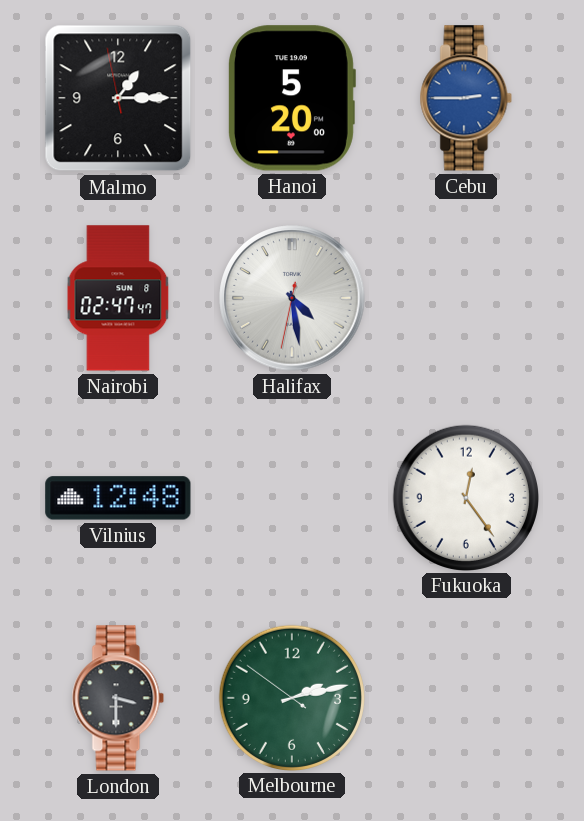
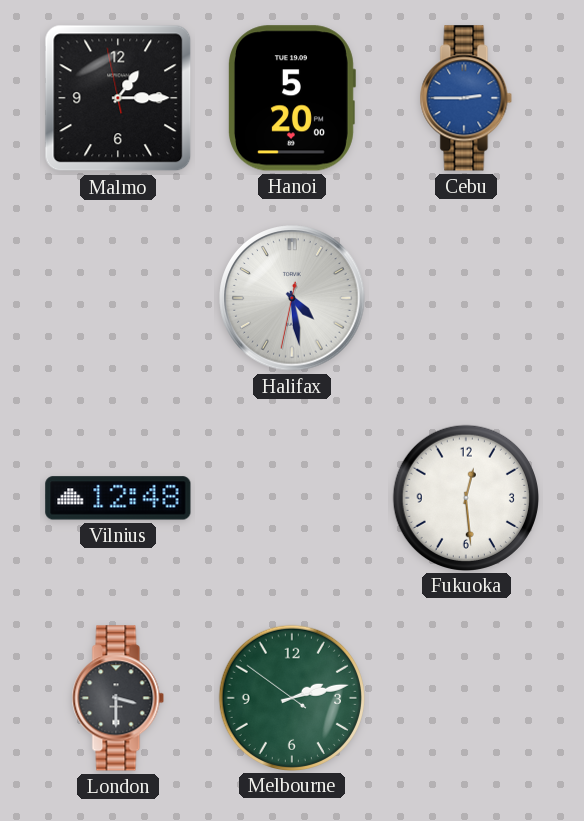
Nairobi: 02:47 -> none (118, 298)
Fukuoka: 12:24 -> 12:29 (465, 497)
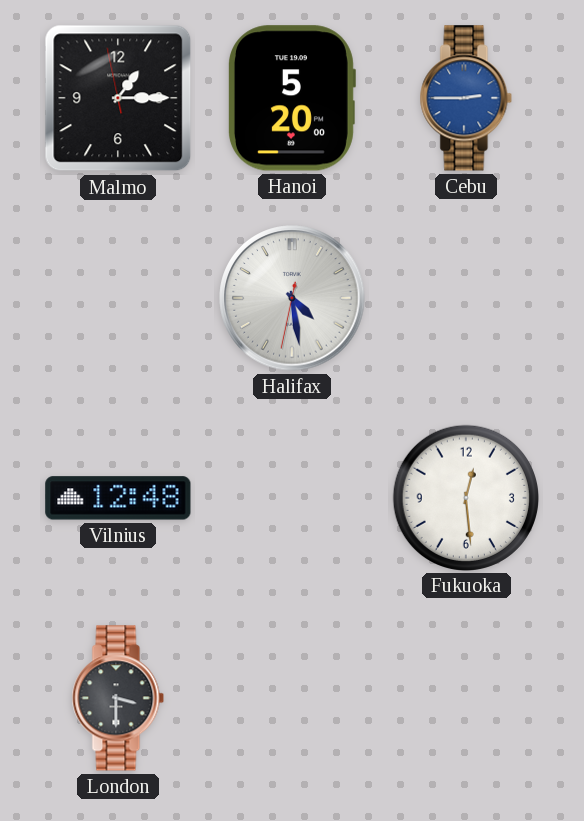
Melbourne: 2:12 -> none (291, 697)
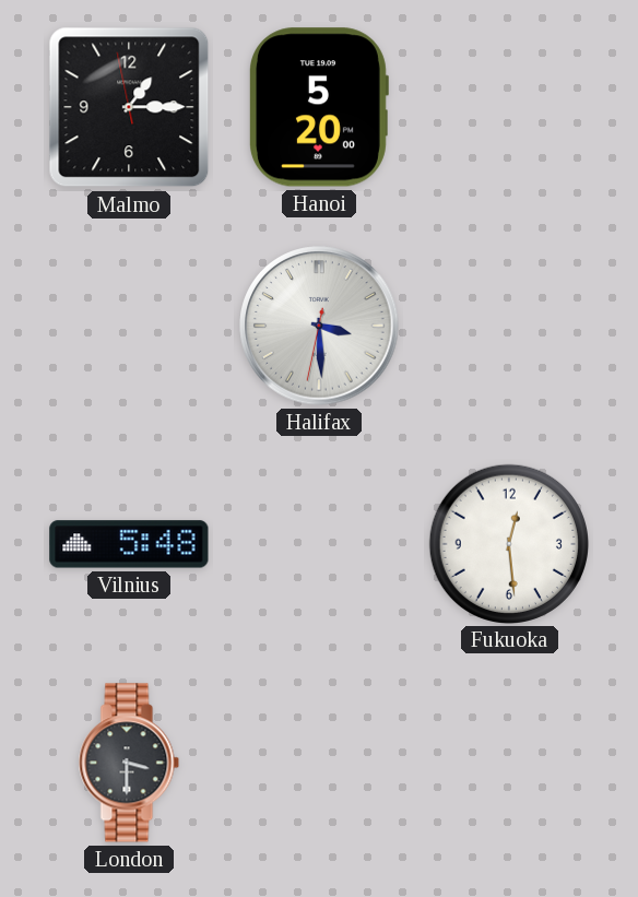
Cebu: 2:45 -> none (466, 98)
Halifax: 4:28 -> 3:29 (319, 326)
Vilnius: 12:48 -> 5:48 (129, 544)
